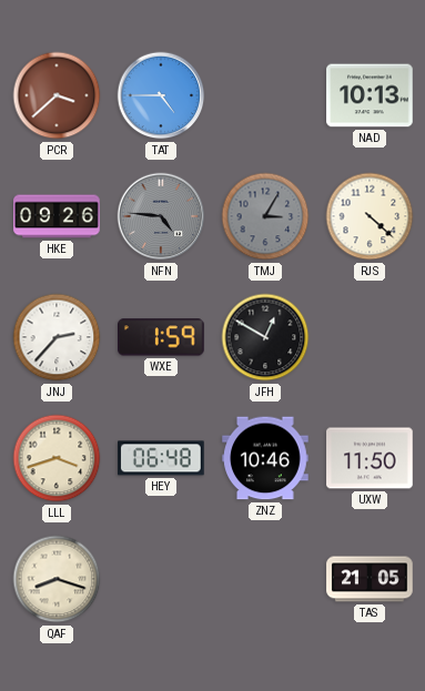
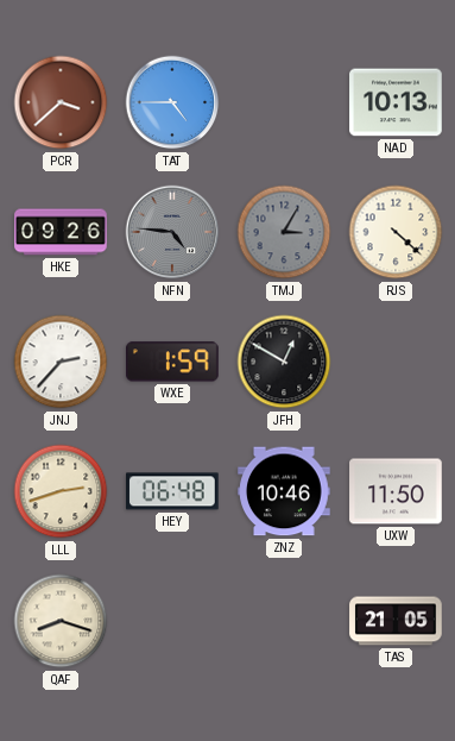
LLL: 3:42 -> 2:42 (61, 491)
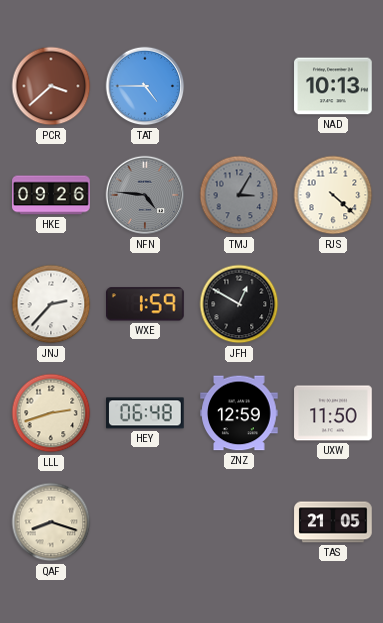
ZNZ: 10:46 -> 12:59 (239, 413)
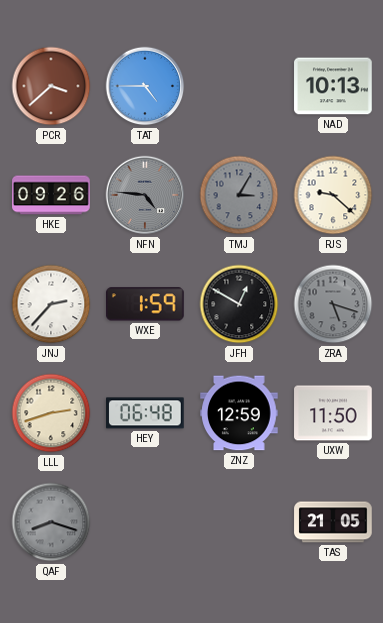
RJS: 4:22 -> 9:22 (333, 195)
ZRA: none -> 5:18 (333, 304)
QAF dial: cream -> grey (51, 522)
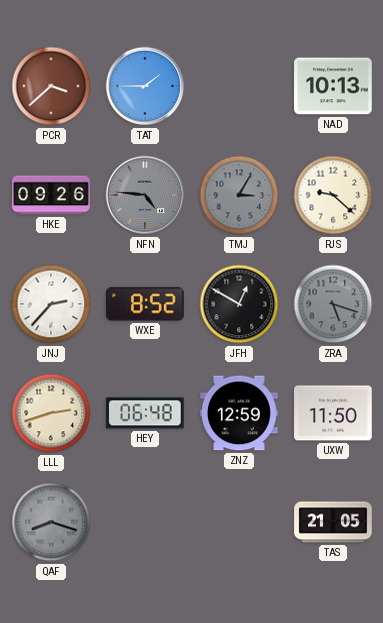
TAT: 4:45 -> 1:45 (145, 86)
WXE: 1:59 -> 8:52 (146, 304)
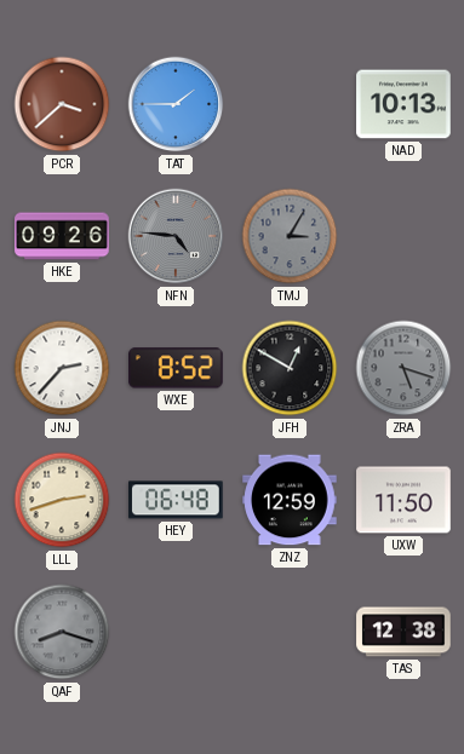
RJS: 9:22 -> none (333, 195)
TAS: 21:05 -> 12:38 (403, 632)
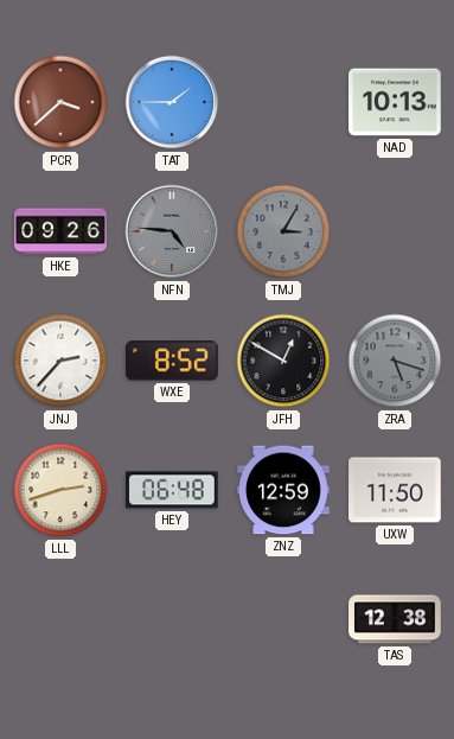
QAF: 8:18 -> none (62, 632)
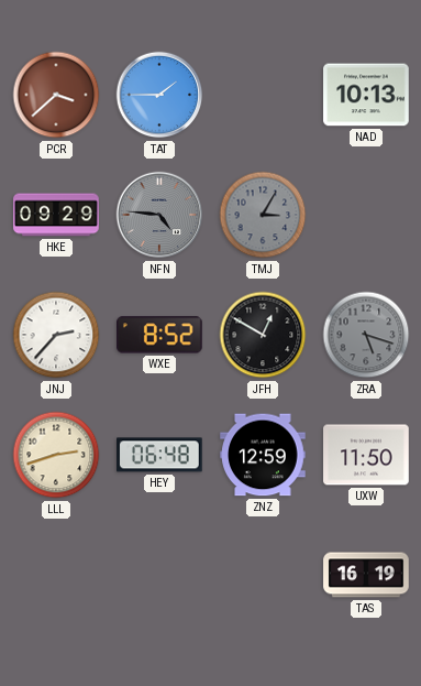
HKE: 09:26 -> 09:29 (56, 215)
TAS: 12:38 -> 16:19 (366, 575)
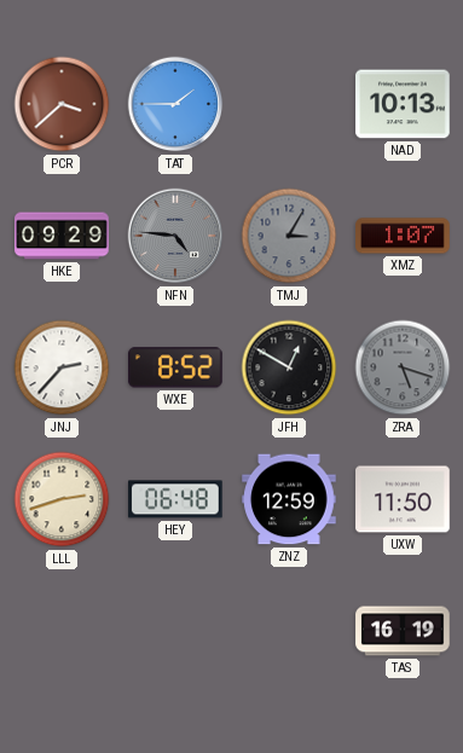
XMZ: none -> 1:07 (403, 236)
